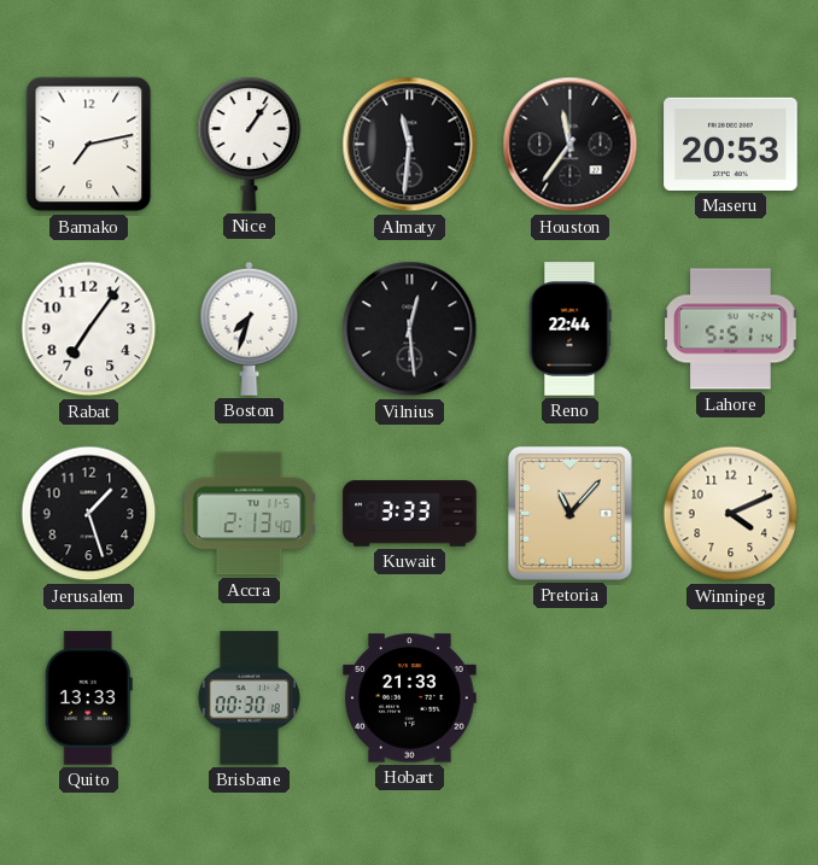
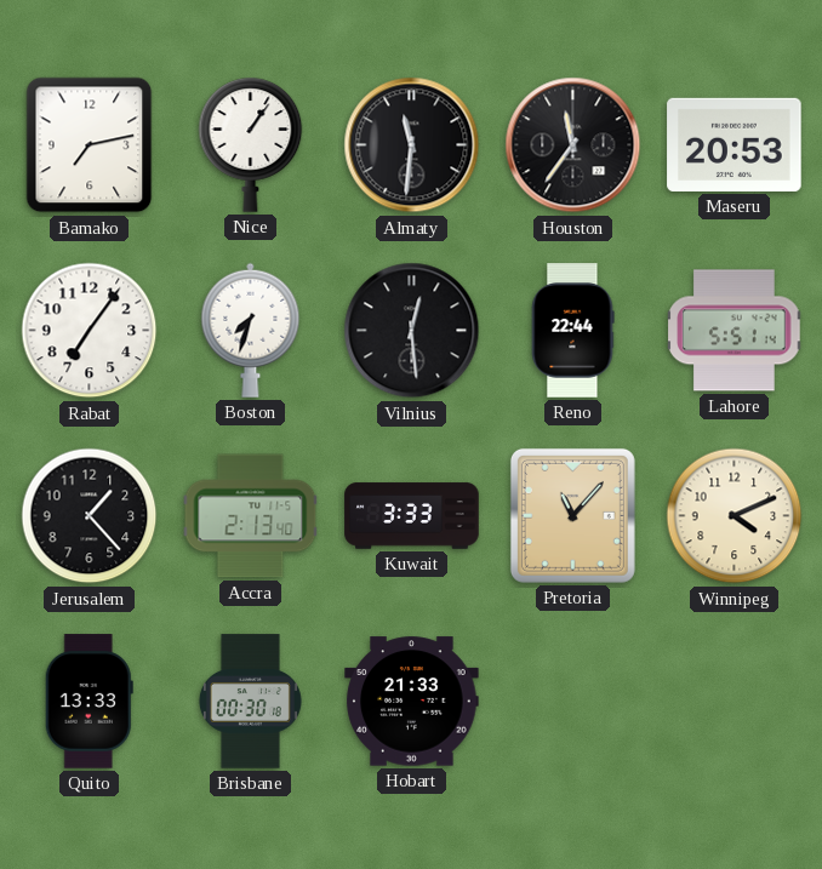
Jerusalem: 1:27 -> 1:23 (90, 516)
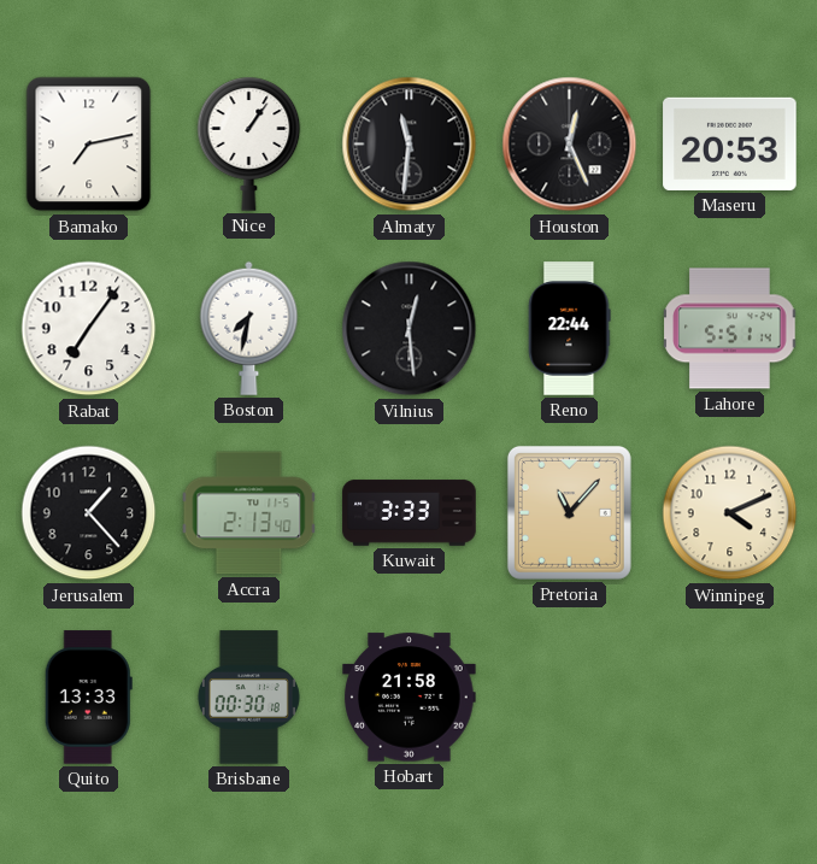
Houston: 11:36 -> 12:26 (570, 145)
Boston: 7:33 -> 7:32 (249, 328)
Hobart: 21:33 -> 21:58 (410, 698)
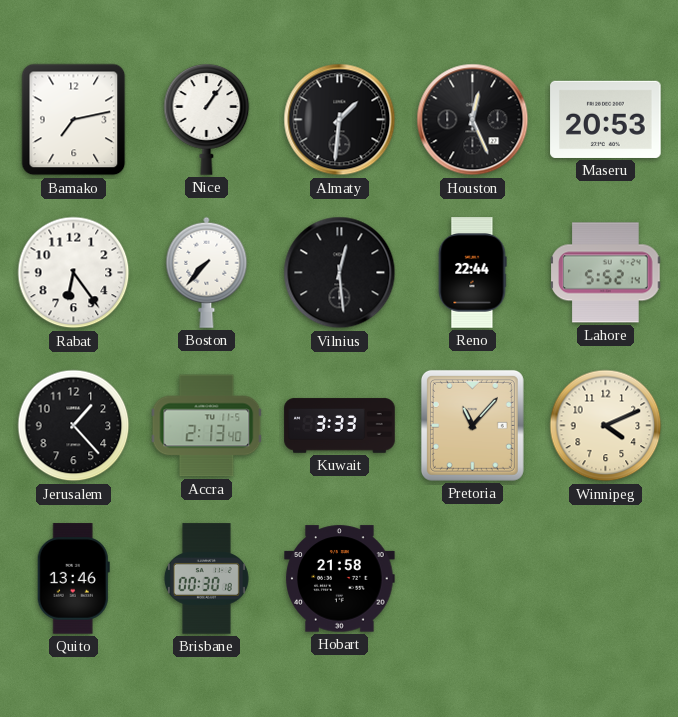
Almaty: 11:31 -> 1:31 (340, 120)
Rabat: 7:06 -> 6:24 (74, 273)
Boston: 7:32 -> 7:37 (207, 272)
Lahore: 5:51 -> 5:52 (606, 273)
Quito: 13:33 -> 13:46 (73, 579)
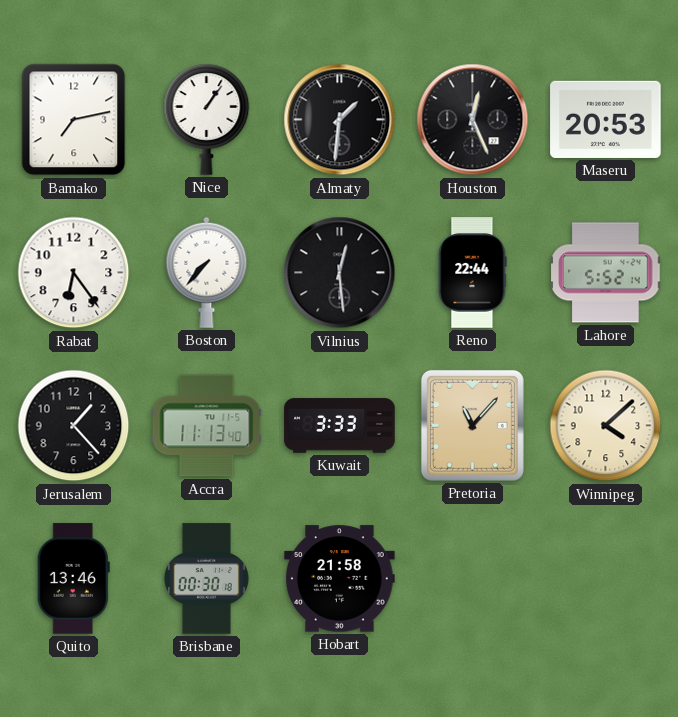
Accra: 2:13 -> 11:13 (207, 426)
Winnipeg: 4:11 -> 4:08 (606, 426)
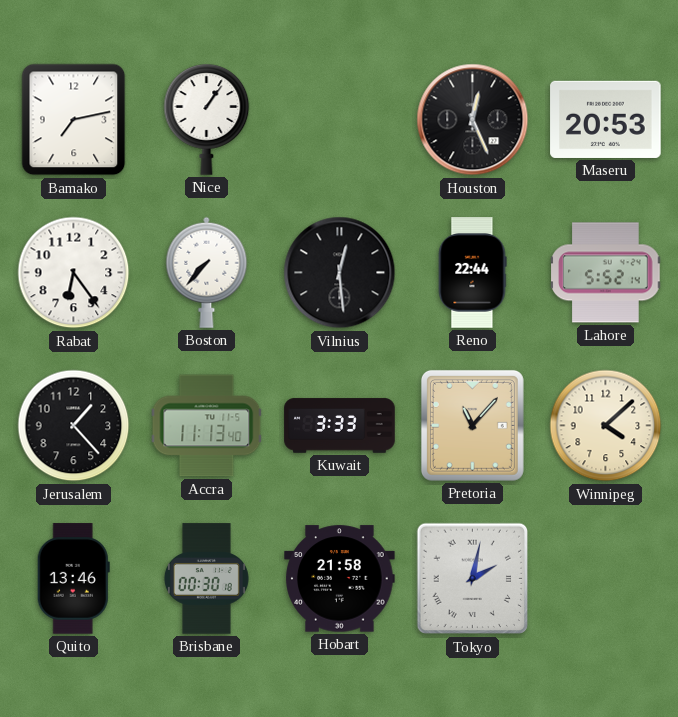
Almaty: 1:31 -> none (340, 120)
Tokyo: none -> 2:02 (473, 579)
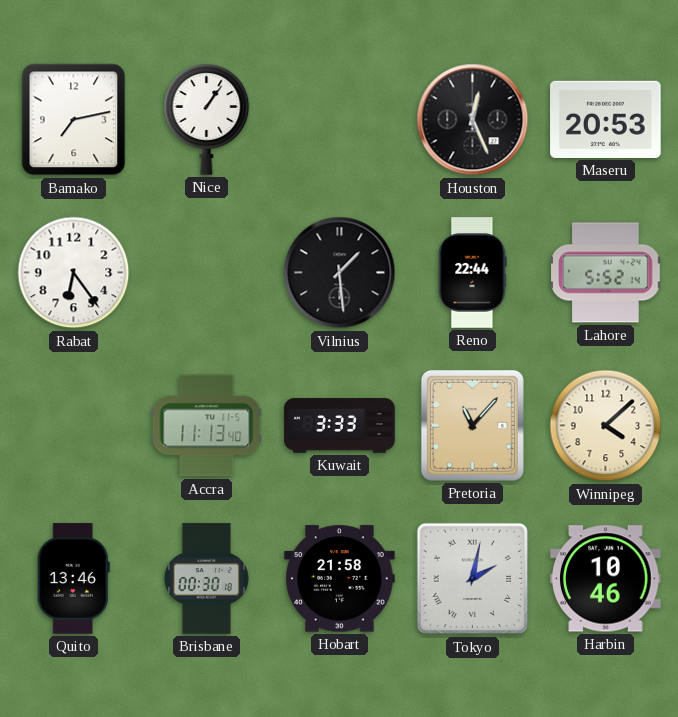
Boston: 7:37 -> none (207, 272)
Vilnius: 12:29 -> 1:29 (340, 273)
Jerusalem: 1:23 -> none (74, 426)
Harbin: none -> 10:46 (606, 579)
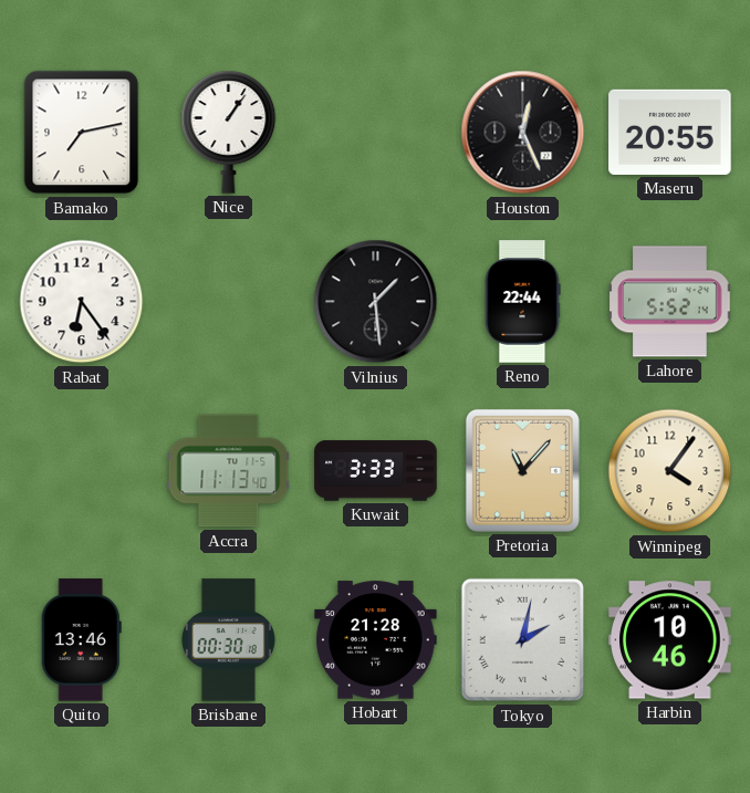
Maseru: 20:53 -> 20:55 (670, 132)
Winnipeg: 4:08 -> 4:06 (670, 471)
Hobart: 21:58 -> 21:28 (376, 640)
